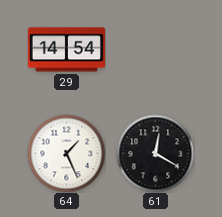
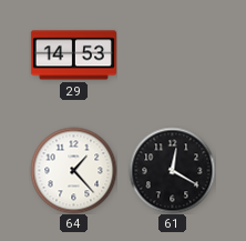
29: 14:54 -> 14:53 (73, 56)
64: 1:26 -> 1:23 (73, 170)
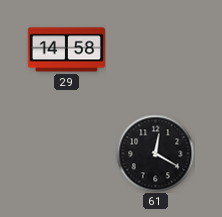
29: 14:53 -> 14:58 (66, 50)
64: 1:23 -> none (73, 170)
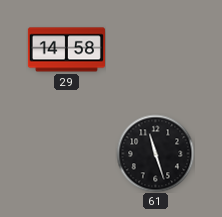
61: 12:20 -> 11:27 (155, 153)
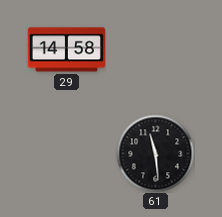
61: 11:27 -> 11:29 (155, 153)
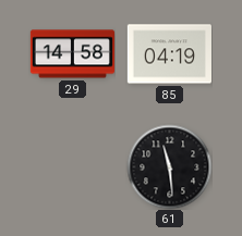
85: none -> 04:19 (169, 54)
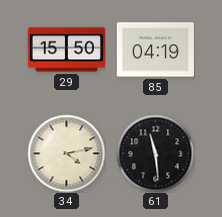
29: 14:58 -> 15:50 (66, 50)
34: none -> 4:13 (66, 153)
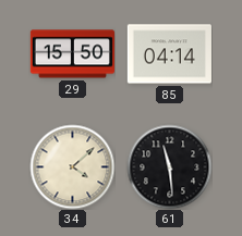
85: 04:19 -> 04:14 (169, 54)
34: 4:13 -> 4:08 (72, 166)
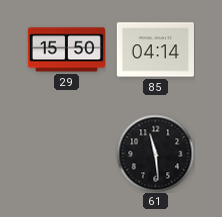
34: 4:08 -> none (72, 166)
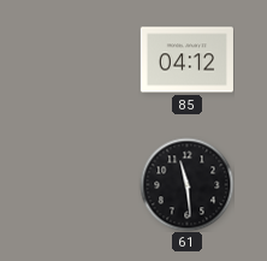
29: 15:50 -> none (66, 50)
85: 04:14 -> 04:12 (186, 60)
